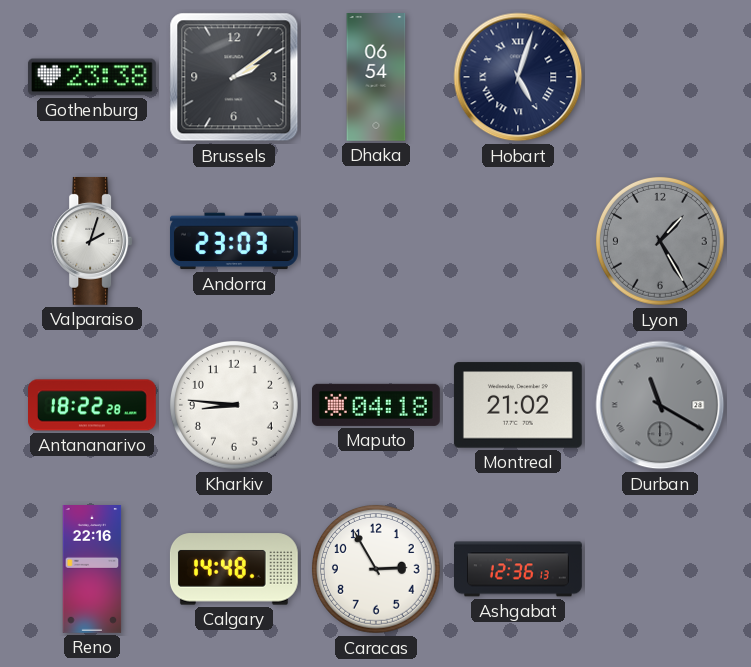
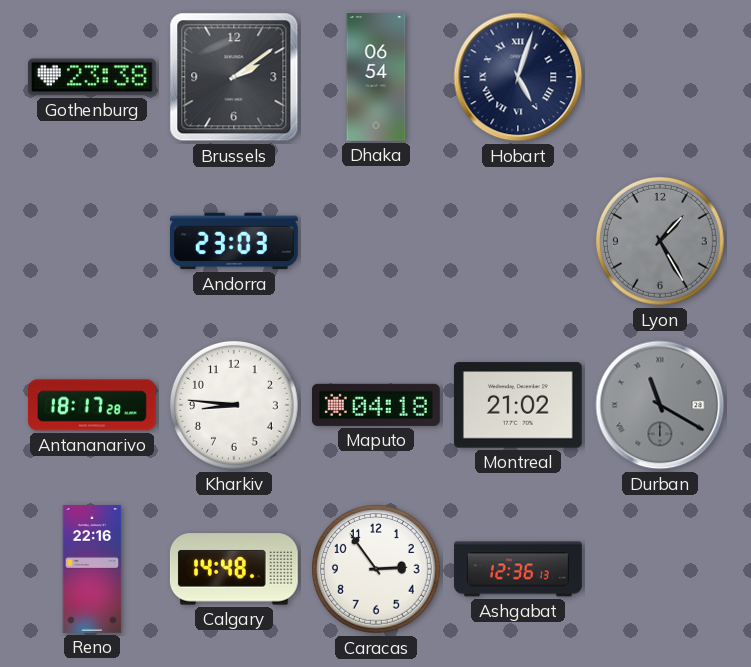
Valparaiso: 2:03 -> none (92, 241)
Antananarivo: 18:22 -> 18:17 (93, 405)
Caracas: 2:55 -> 2:54 (376, 569)
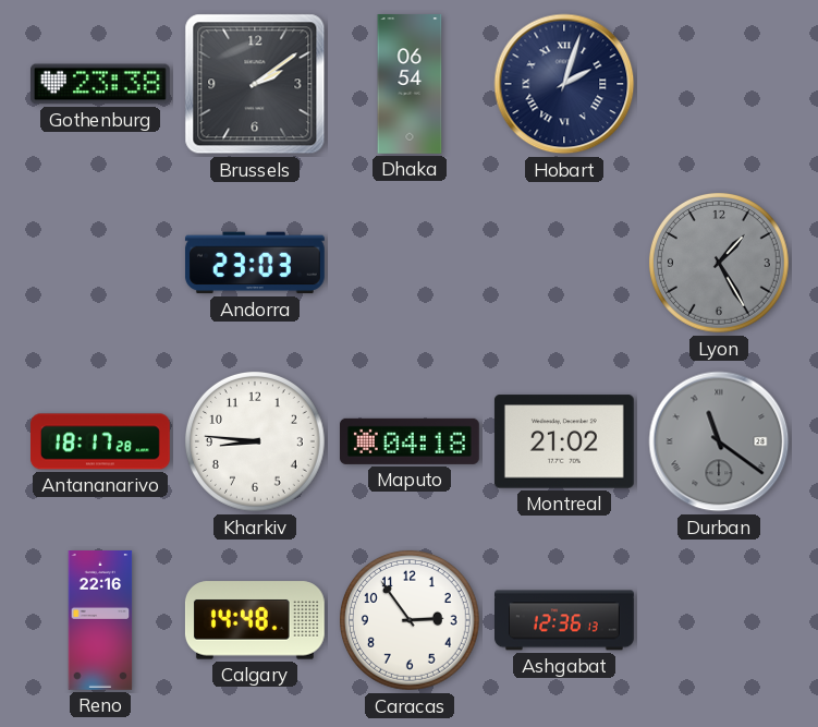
Hobart: 5:03 -> 2:03 (564, 84)
Durban: 11:20 -> 11:21 (719, 441)
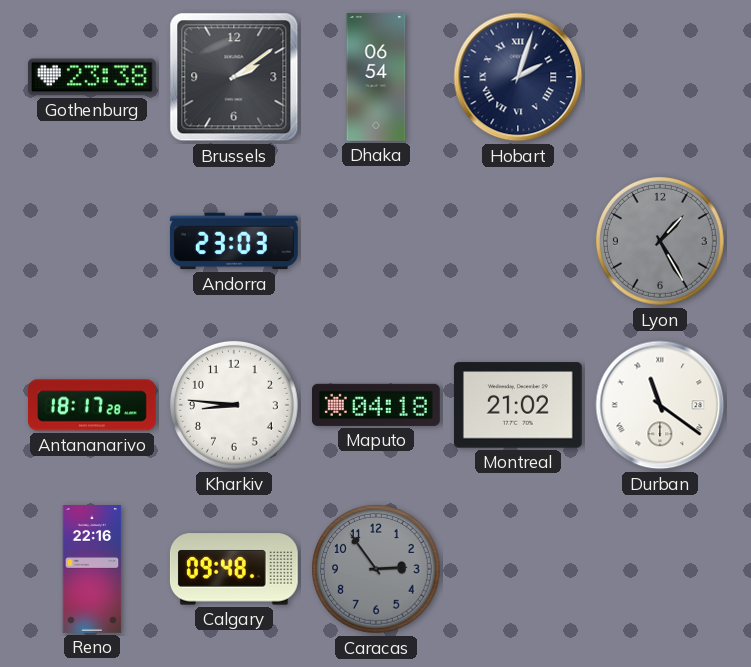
Durban dial: grey -> white (660, 405)
Calgary: 14:48 -> 09:48 (234, 569)
Caracas dial: white -> grey (376, 569)
Ashgabat: 12:36 -> none (565, 620)
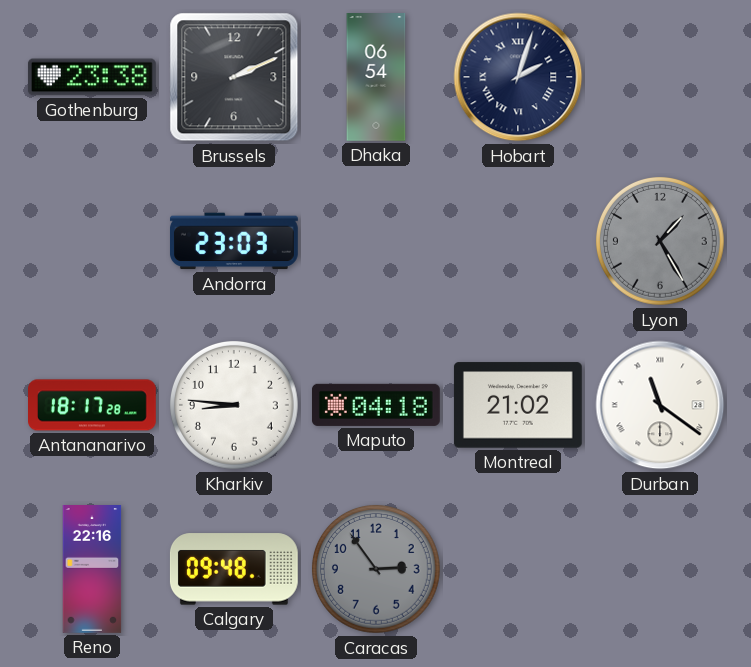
Brussels: 2:09 -> 2:11 (234, 77)
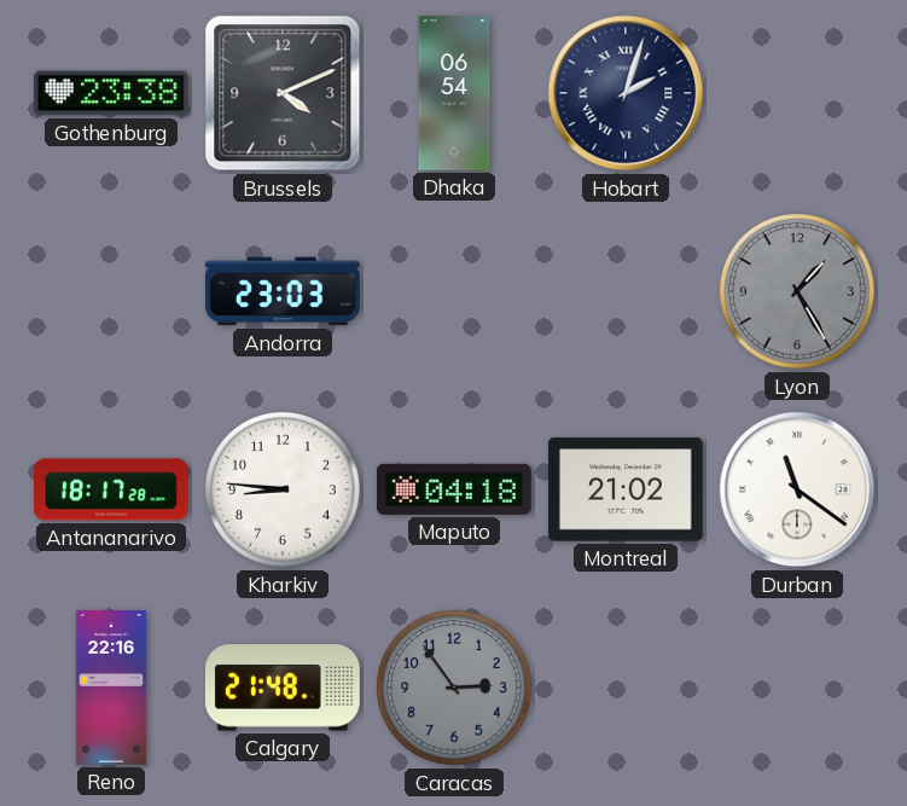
Brussels: 2:11 -> 4:11 (283, 93)
Calgary: 09:48 -> 21:48 (283, 688)
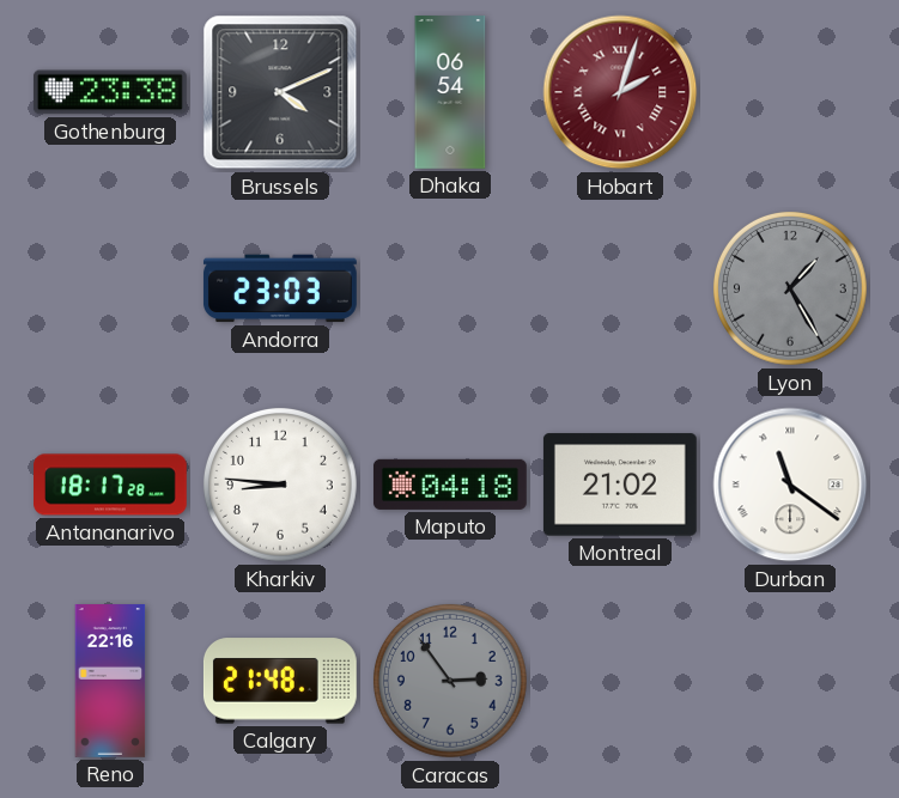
Hobart dial: navy -> burgundy (620, 92)
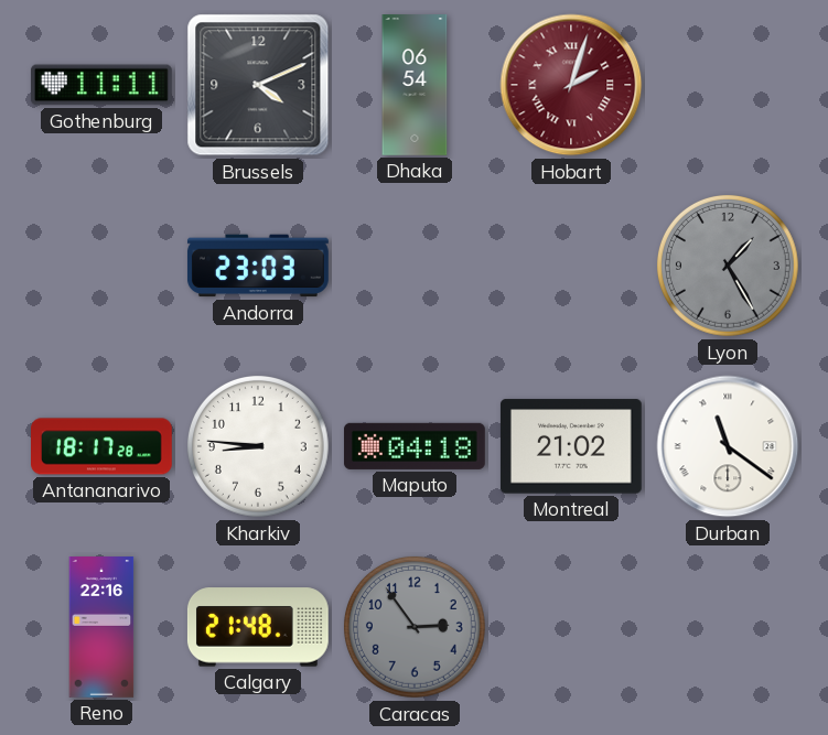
Gothenburg: 23:38 -> 11:11 (101, 85)
